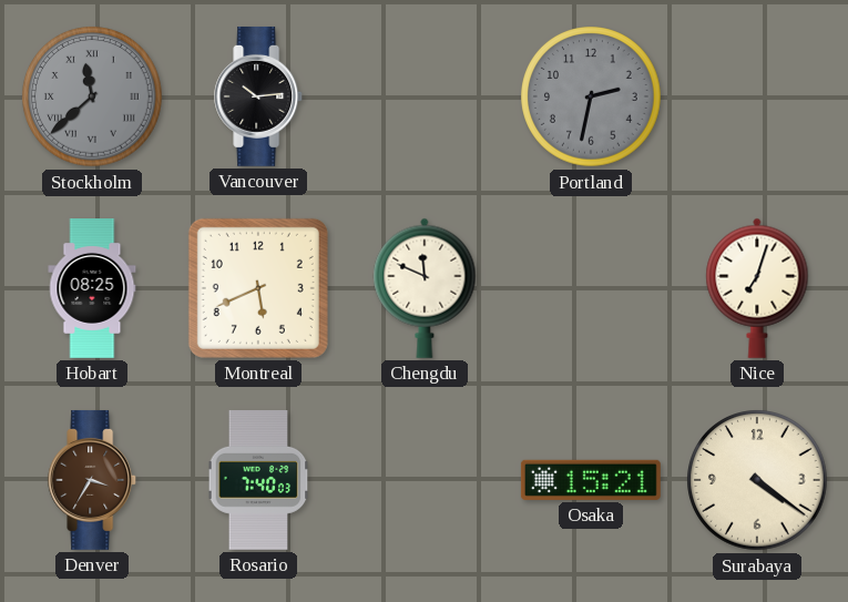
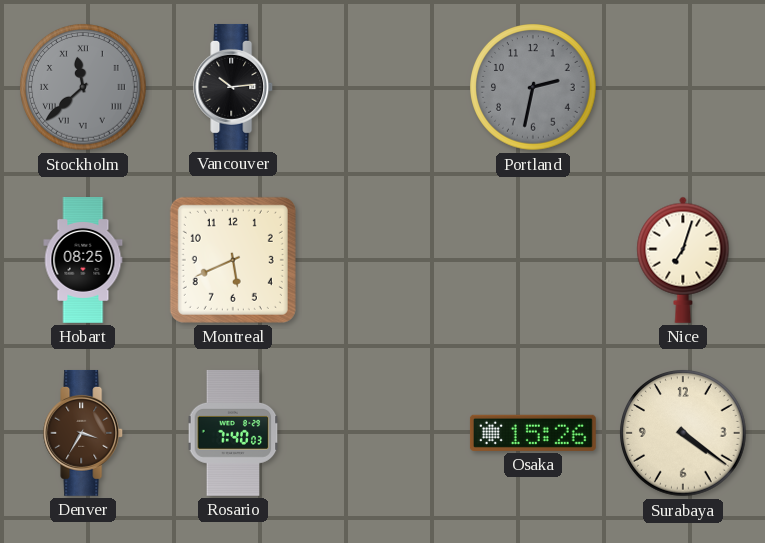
Chengdu: 11:49 -> none (425, 288)
Osaka: 15:21 -> 15:26 (533, 433)
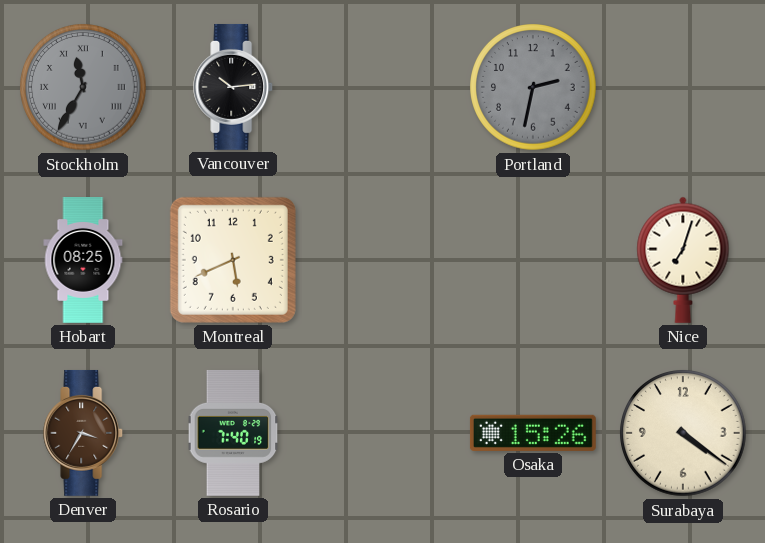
Stockholm: 11:38 -> 11:35 (83, 87)
Rosario: 7:40:03 -> 7:40:19 (233, 433)
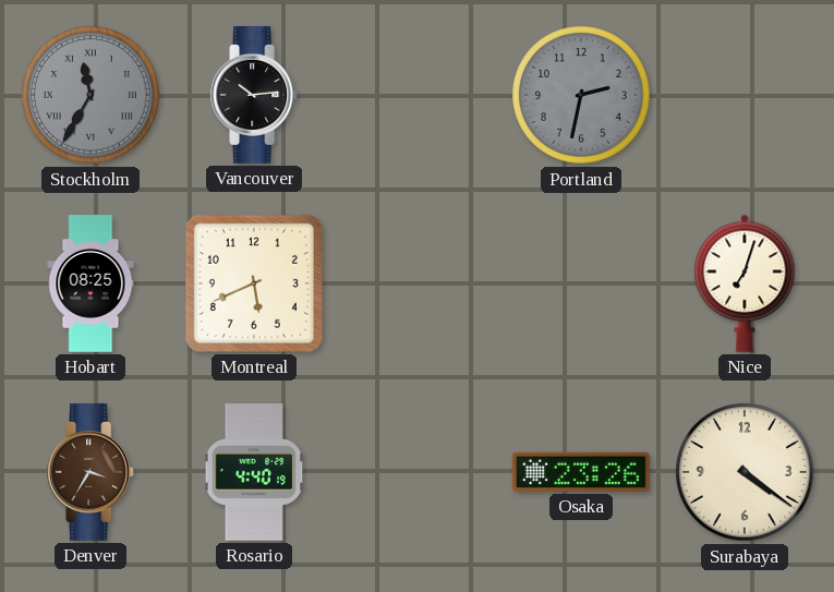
Rosario: 7:40 -> 4:40 (254, 472)
Osaka: 15:26 -> 23:26 (581, 472)
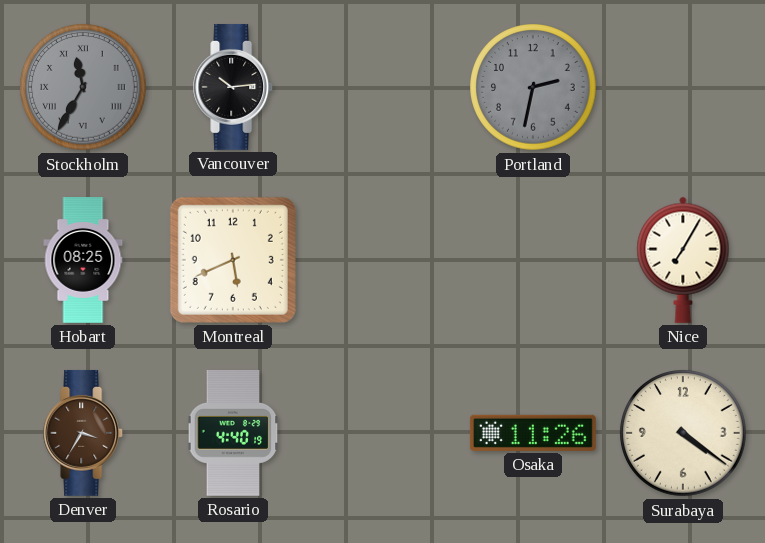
Nice: 7:03 -> 7:05 (683, 260)
Osaka: 23:26 -> 11:26 (533, 433)
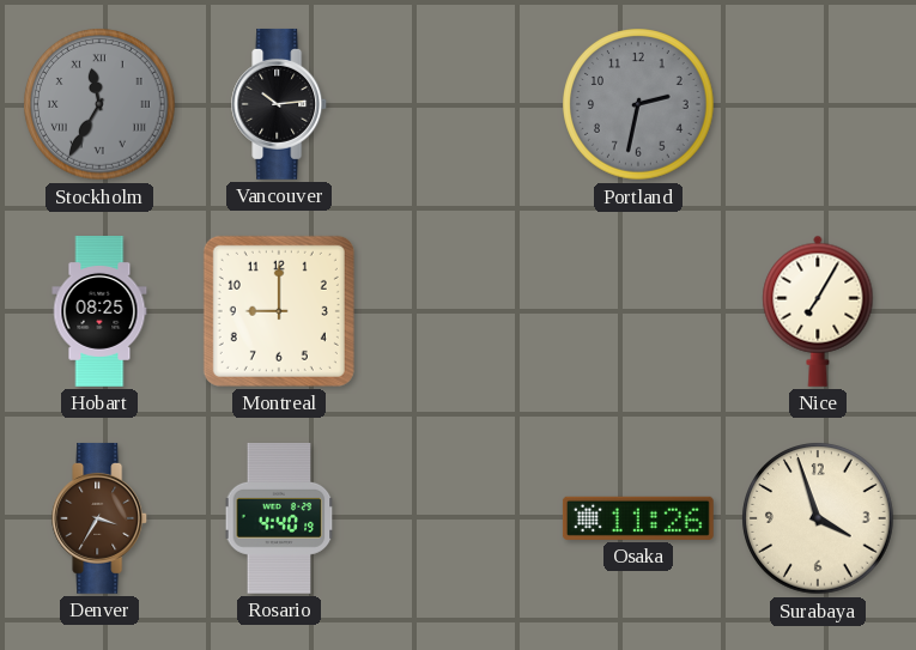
Montreal: 5:41 -> 9:00 (279, 311)
Surabaya: 4:21 -> 3:57 (818, 518)
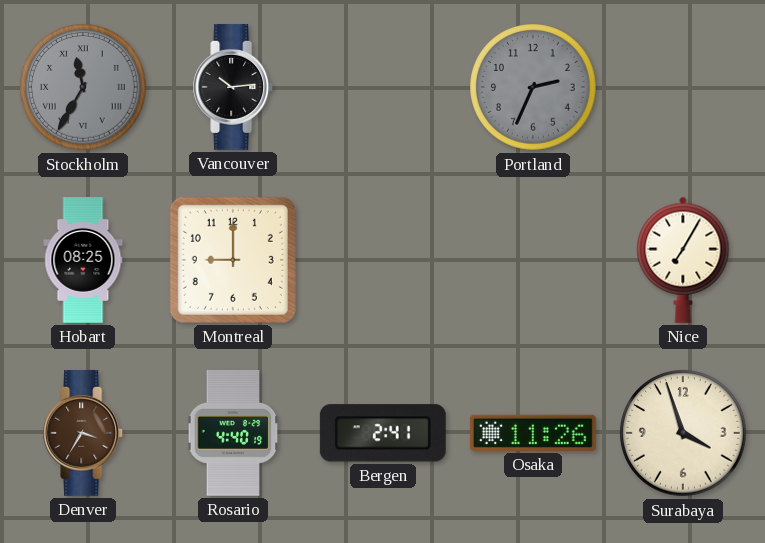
Portland: 2:32 -> 2:34 (533, 87)
Bergen: none -> 2:41 (383, 433)
